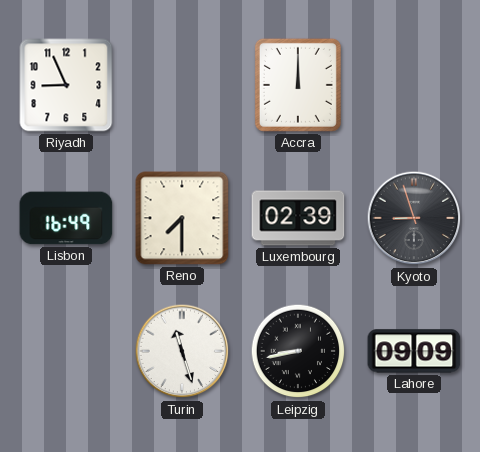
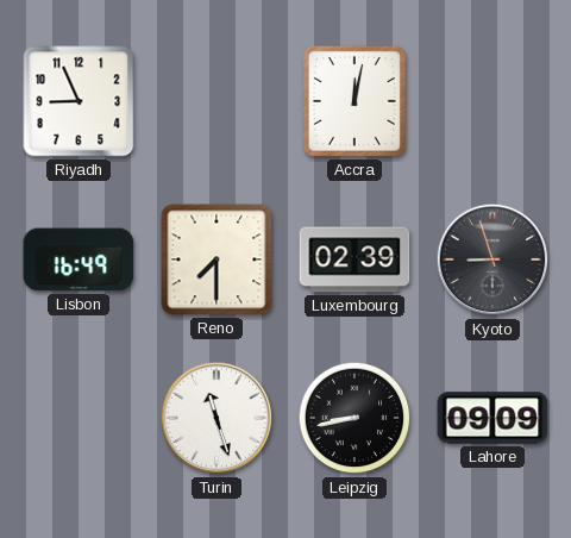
Accra: 12:00 -> 12:02 (354, 101)
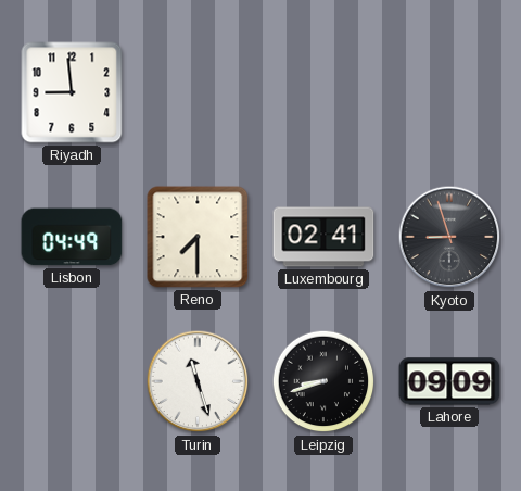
Riyadh: 8:56 -> 8:59 (72, 92)
Accra: 12:02 -> none (354, 101)
Lisbon: 16:49 -> 04:49 (72, 237)
Luxembourg: 02:39 -> 02:41 (323, 237)
Leipzig: 8:43 -> 8:42 (323, 381)
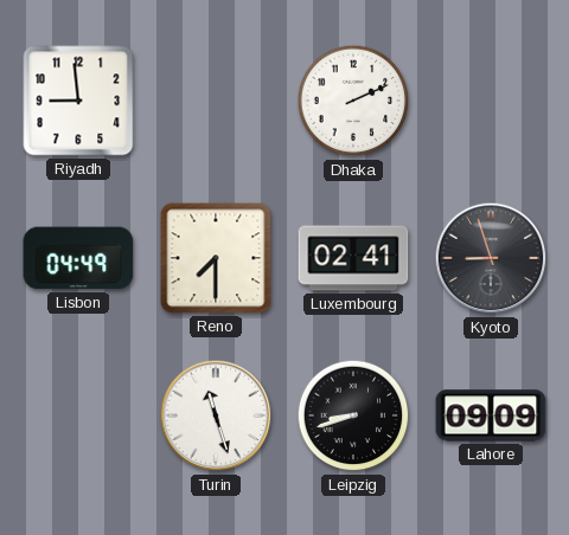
Dhaka: none -> 2:11 (353, 101)
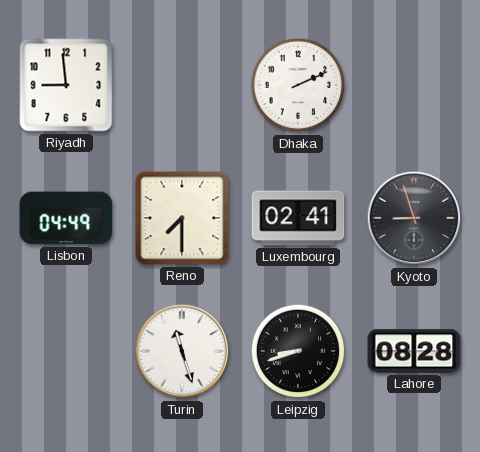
Lahore: 09:09 -> 08:28 (414, 351)
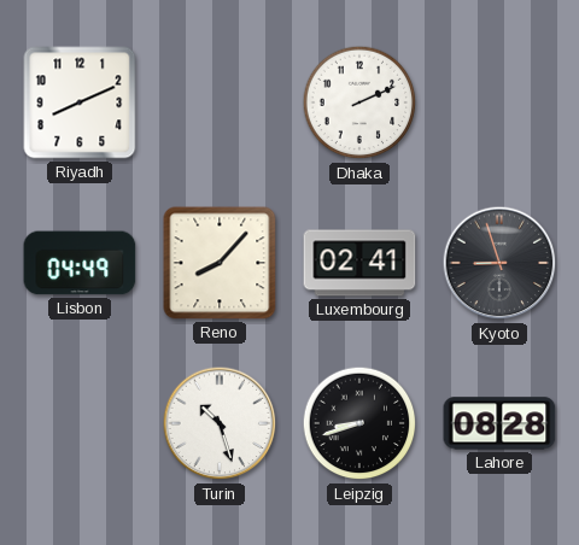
Riyadh: 8:59 -> 8:11 (80, 102)
Reno: 7:30 -> 8:07 (220, 263)
Turin: 11:27 -> 10:27 (220, 423)
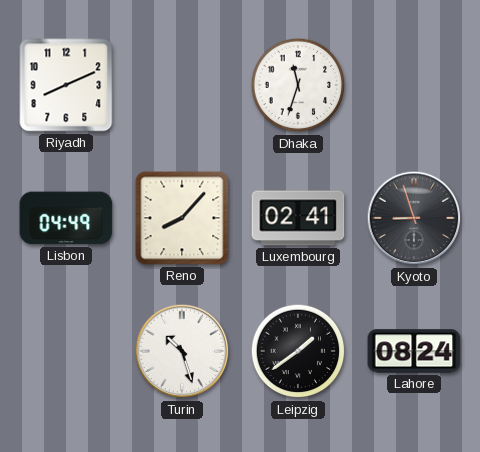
Dhaka: 2:11 -> 11:33 (298, 85)
Leipzig: 8:42 -> 1:39 (298, 351)
Lahore: 08:28 -> 08:24 (414, 351)
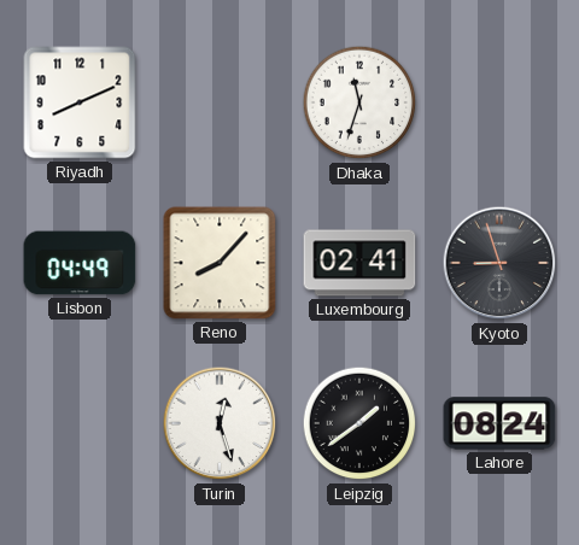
Turin: 10:27 -> 12:27 (220, 423)
